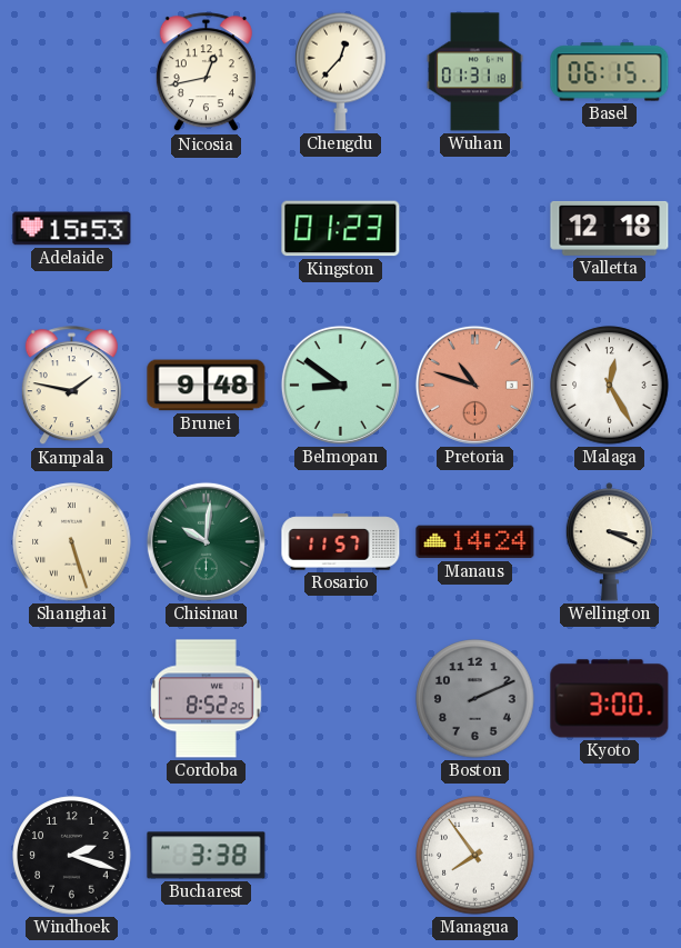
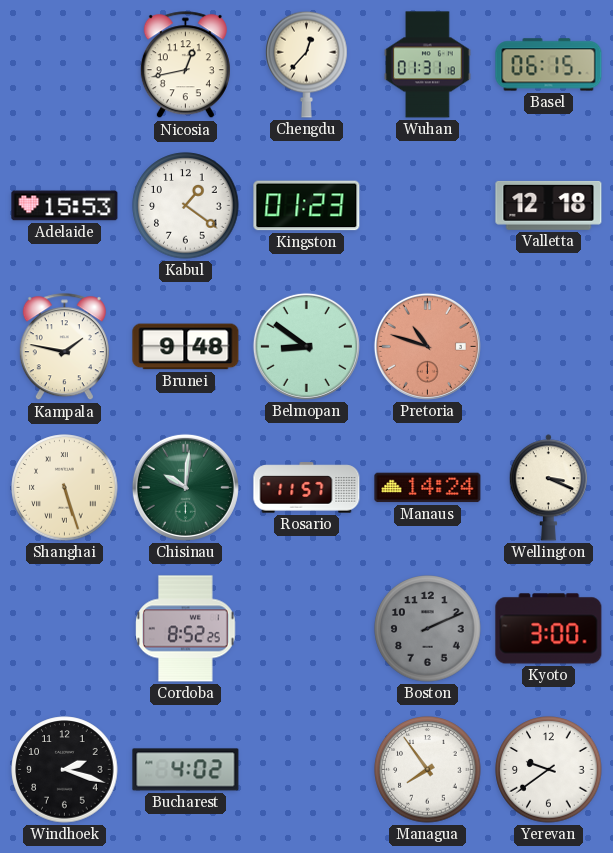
Kabul: none -> 1:21 (186, 206)
Malaga: 12:25 -> none (610, 386)
Bucharest: 3:38 -> 4:02 (186, 770)
Yerevan: none -> 9:39 (549, 770)
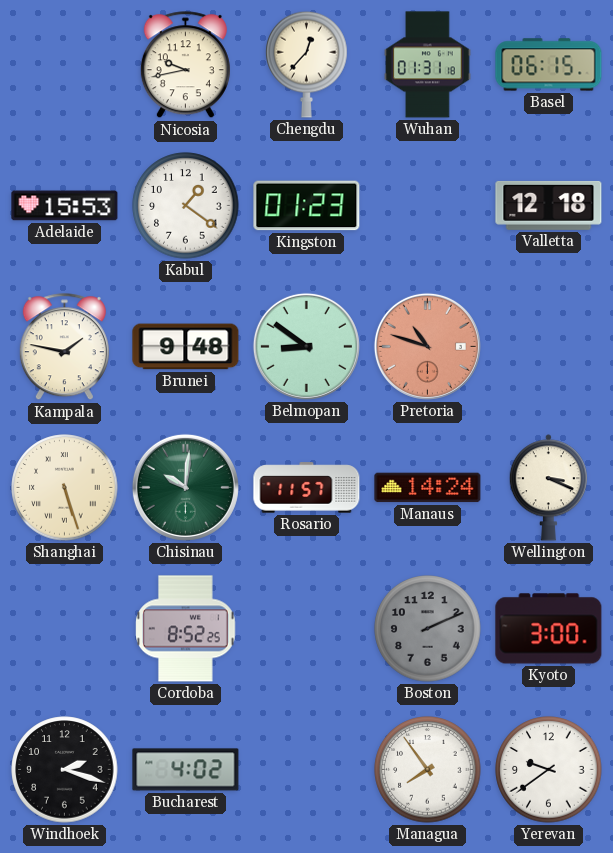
Nicosia: 12:43 -> 9:43 (185, 65)
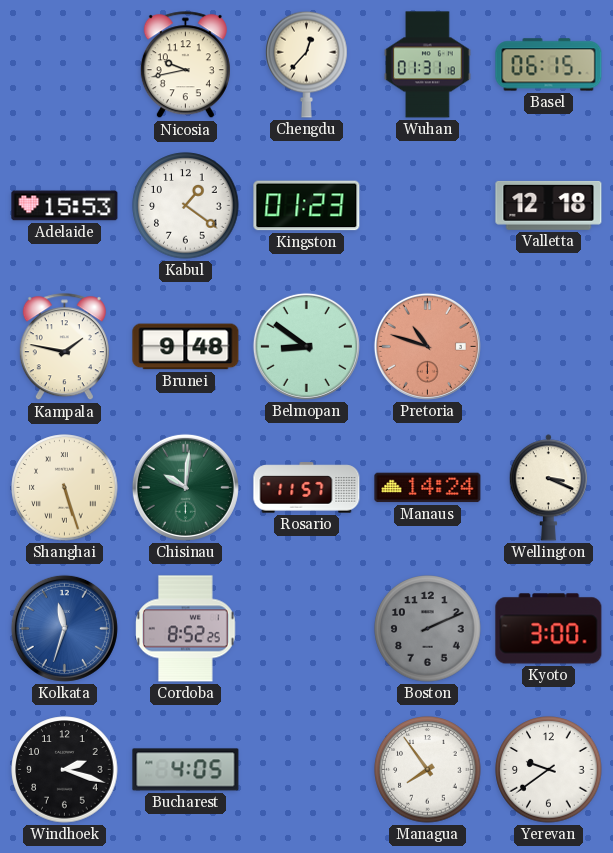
Kolkata: none -> 11:33 (64, 628)
Bucharest: 4:02 -> 4:05 (186, 770)
